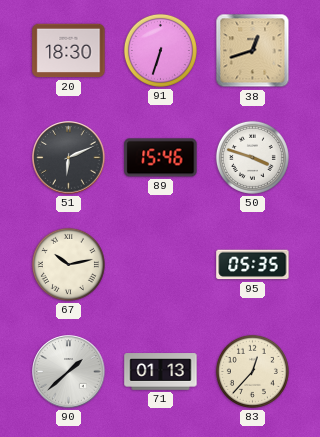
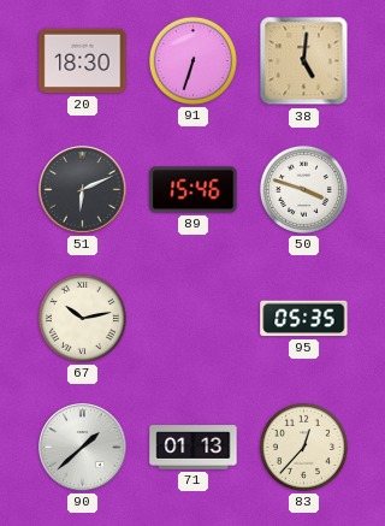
38: 12:42 -> 5:01 (304, 61)
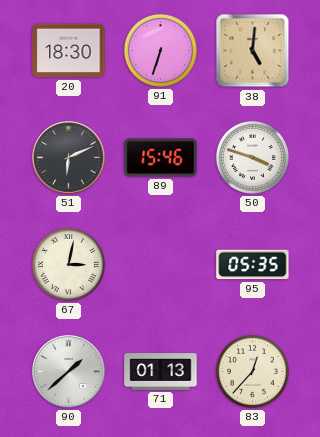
67: 10:13 -> 3:02 (68, 264)
